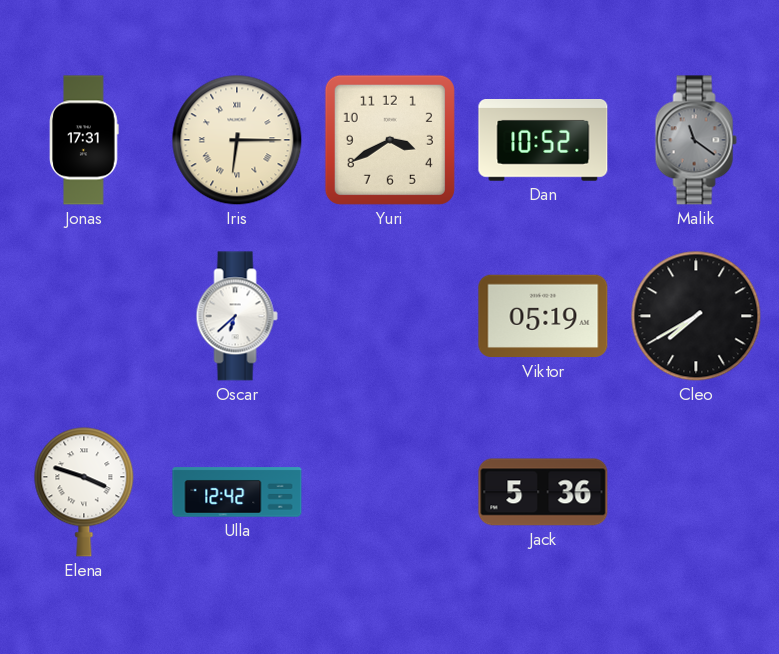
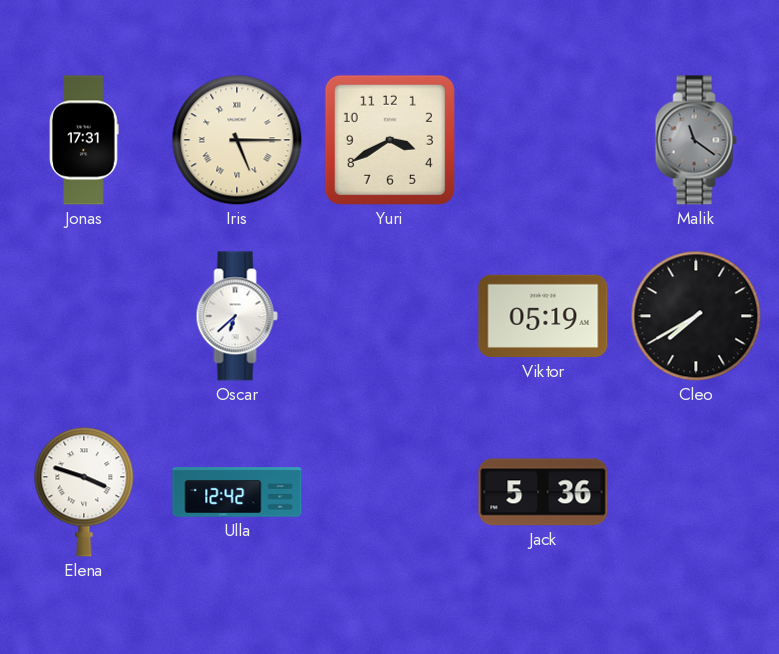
Iris: 6:15 -> 5:15 (237, 140)
Dan: 10:52 -> none (543, 140)
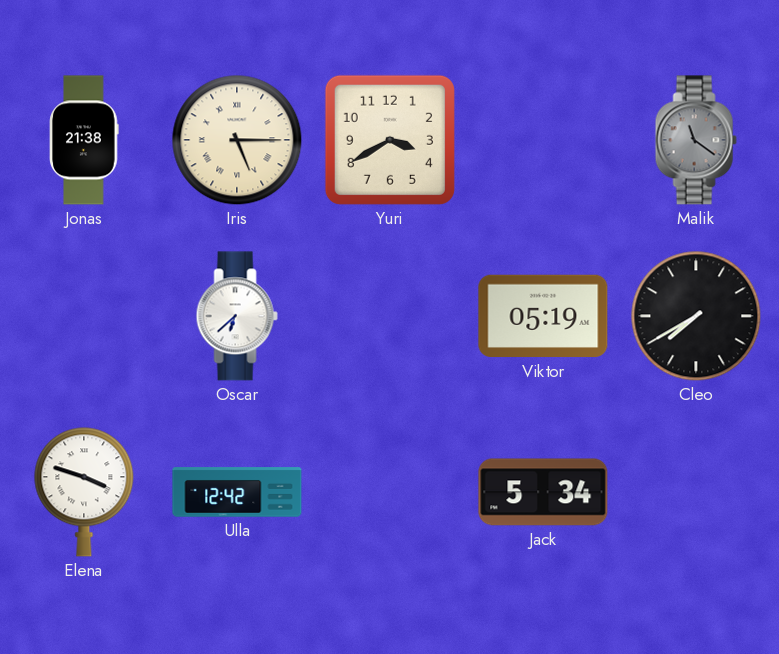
Jonas: 17:31 -> 21:38 (84, 140)
Jack: 5:36 -> 5:34 (543, 492)
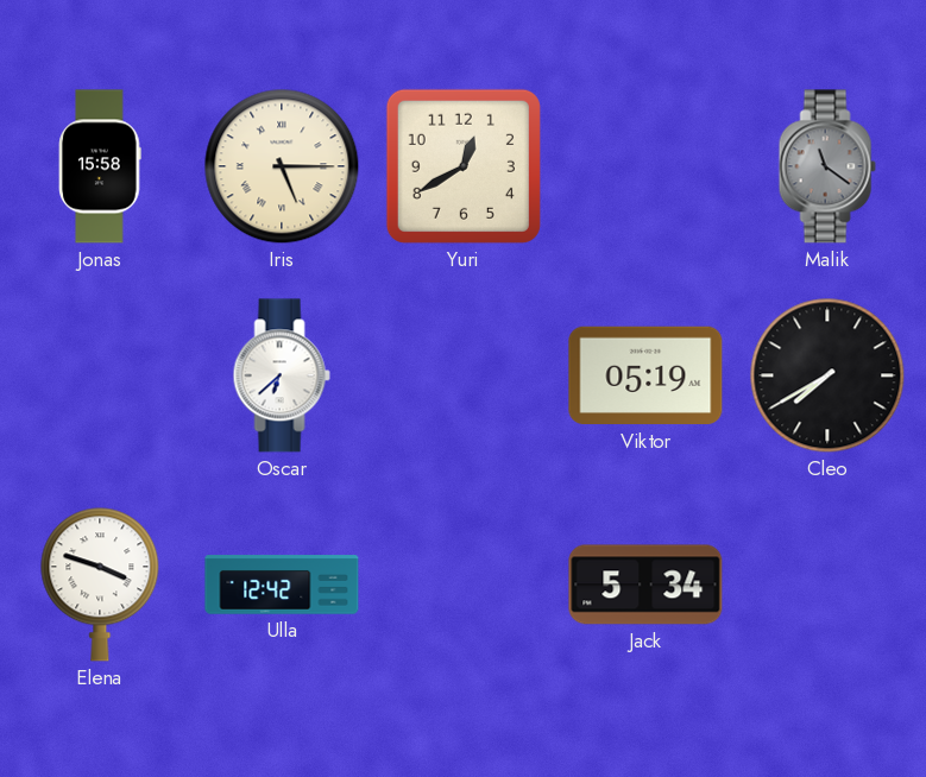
Jonas: 21:38 -> 15:58 (100, 166)
Yuri: 3:40 -> 12:40 (464, 166)
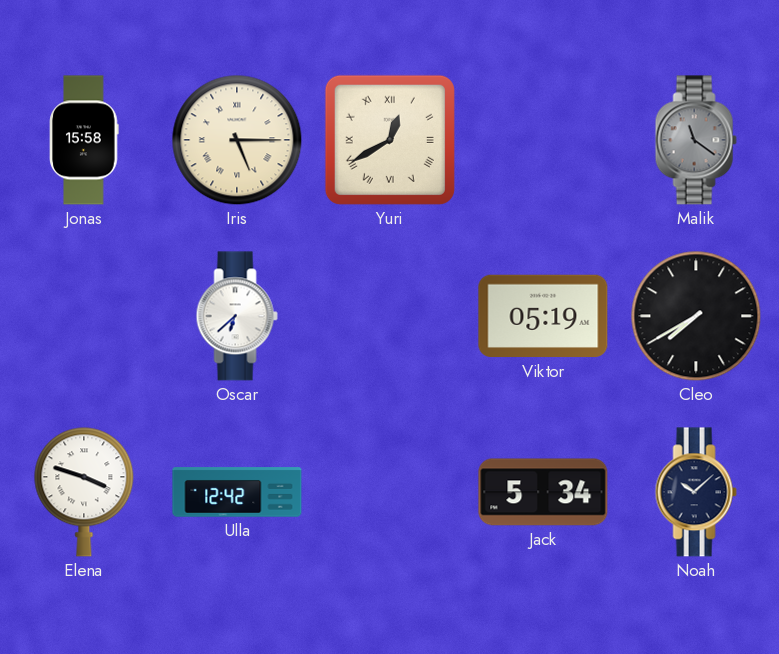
Yuri numerals: Arabic -> Roman (390, 140)
Noah: none -> 10:08 (696, 492)
